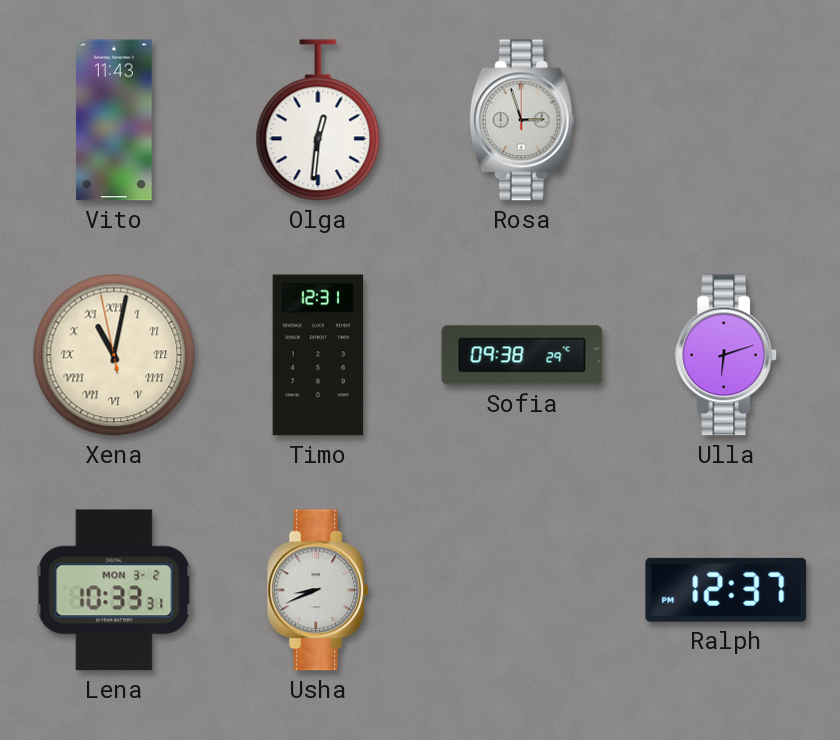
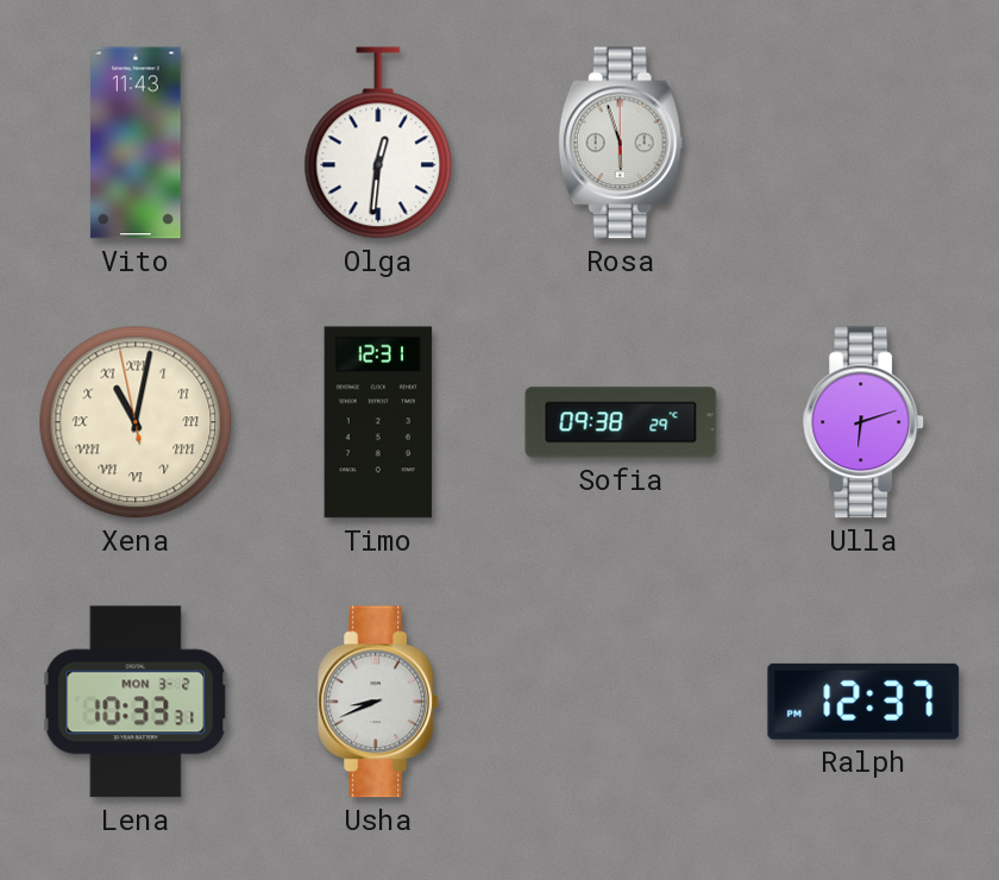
Rosa: 2:57 -> 5:57 (621, 143)
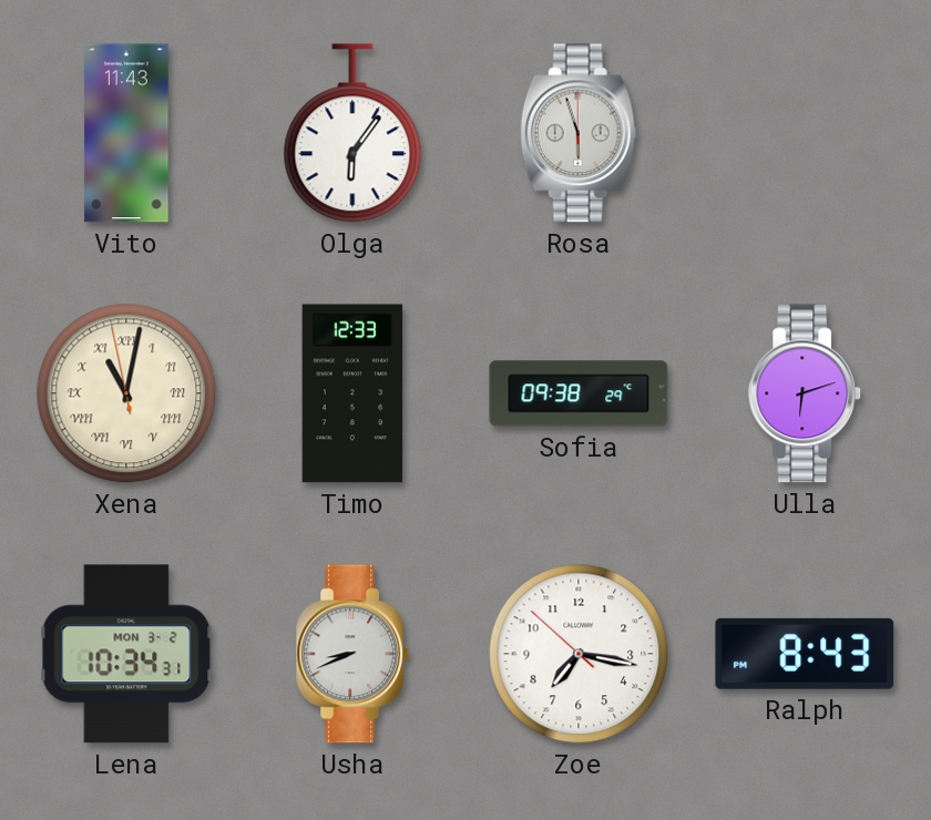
Olga: 12:31 -> 6:06 (352, 133)
Timo: 12:31 -> 12:33 (352, 393)
Lena: 10:33 -> 10:34 (126, 654)
Zoe: none -> 7:16 (579, 654)
Ralph: 12:37 -> 8:43 (805, 654)
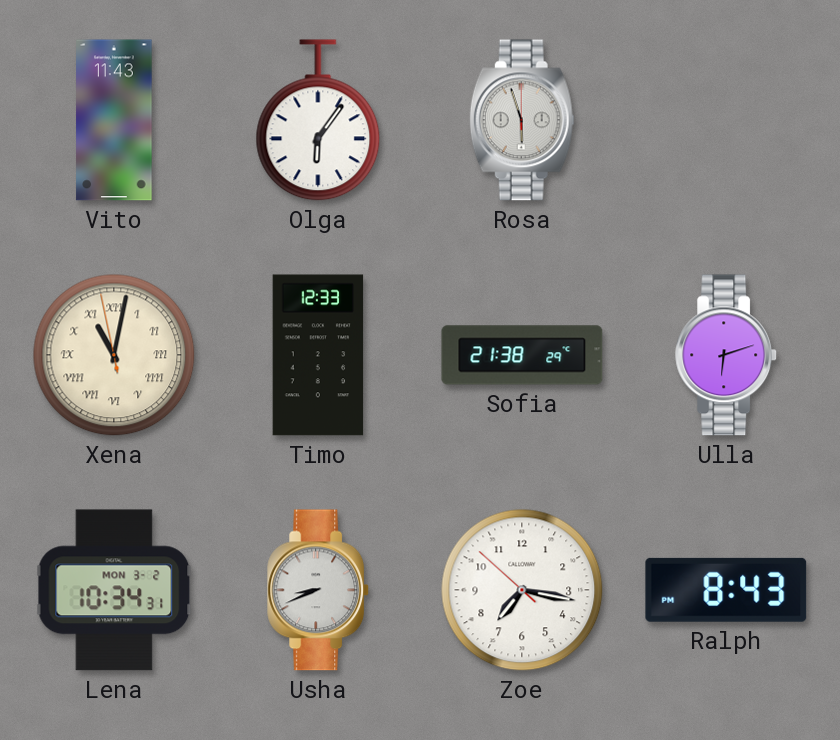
Sofia: 09:38 -> 21:38 (522, 355)
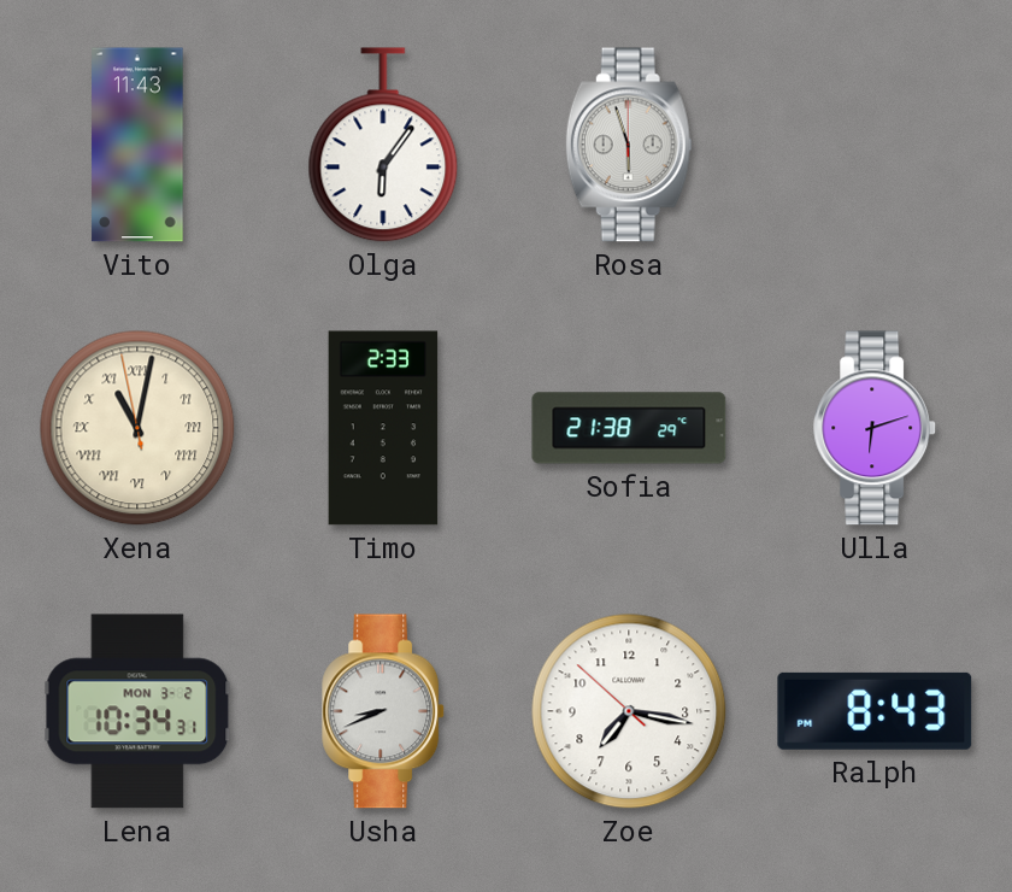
Timo: 12:33 -> 2:33 (383, 428)
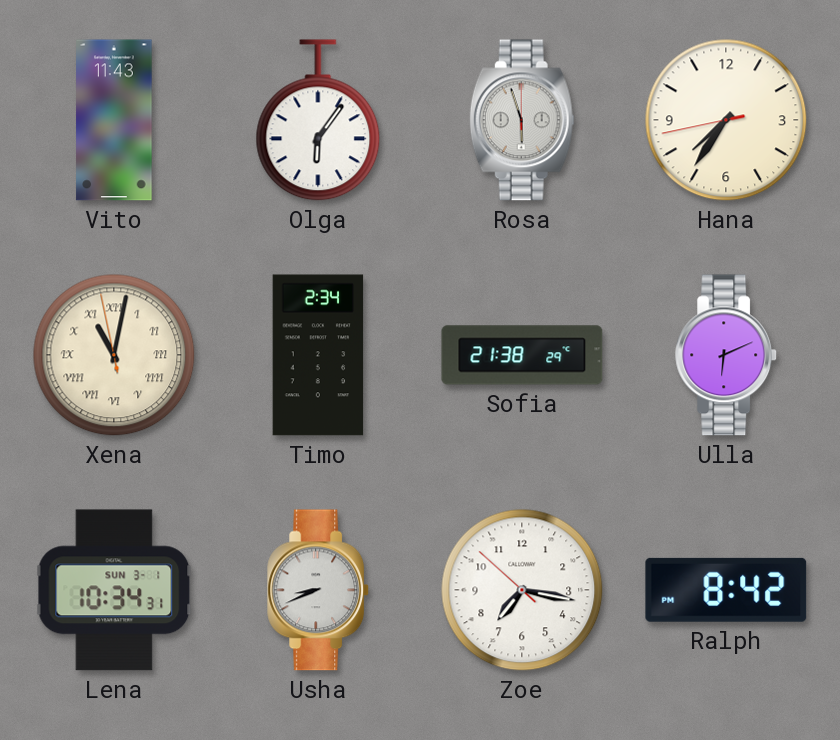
Hana: none -> 7:35 (726, 120)
Timo: 2:33 -> 2:34 (318, 355)
Ulla: 6:12 -> 6:11 (727, 355)
Lena date: MON 3-2 -> SUN 3-1 (114, 590)
Ralph: 8:43 -> 8:42 (726, 590)
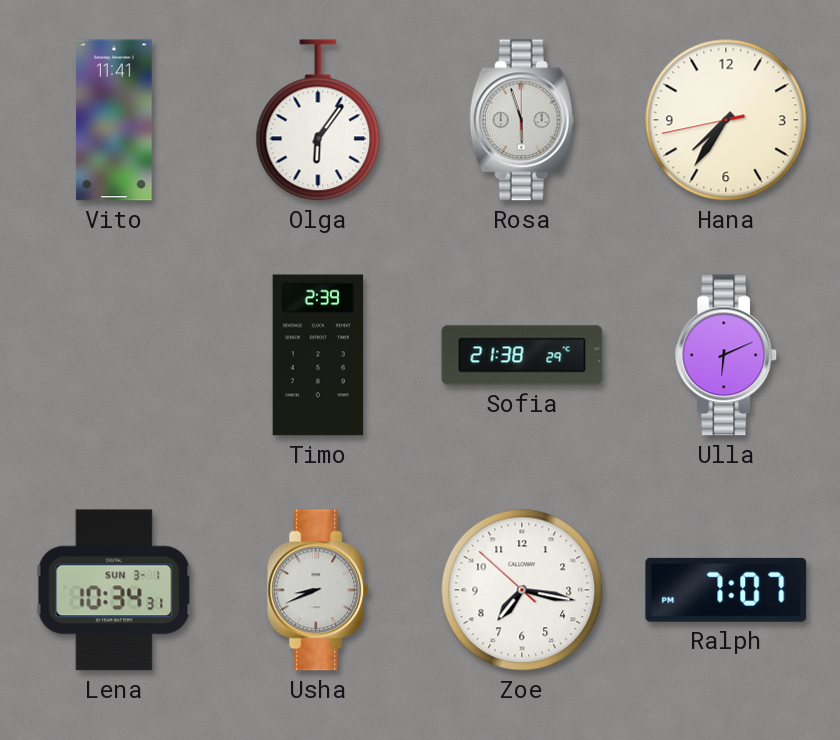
Vito: 11:43 -> 11:41 (114, 120)
Xena: 11:01 -> none (114, 355)
Timo: 2:34 -> 2:39 (318, 355)
Ralph: 8:42 -> 7:07 (726, 590)
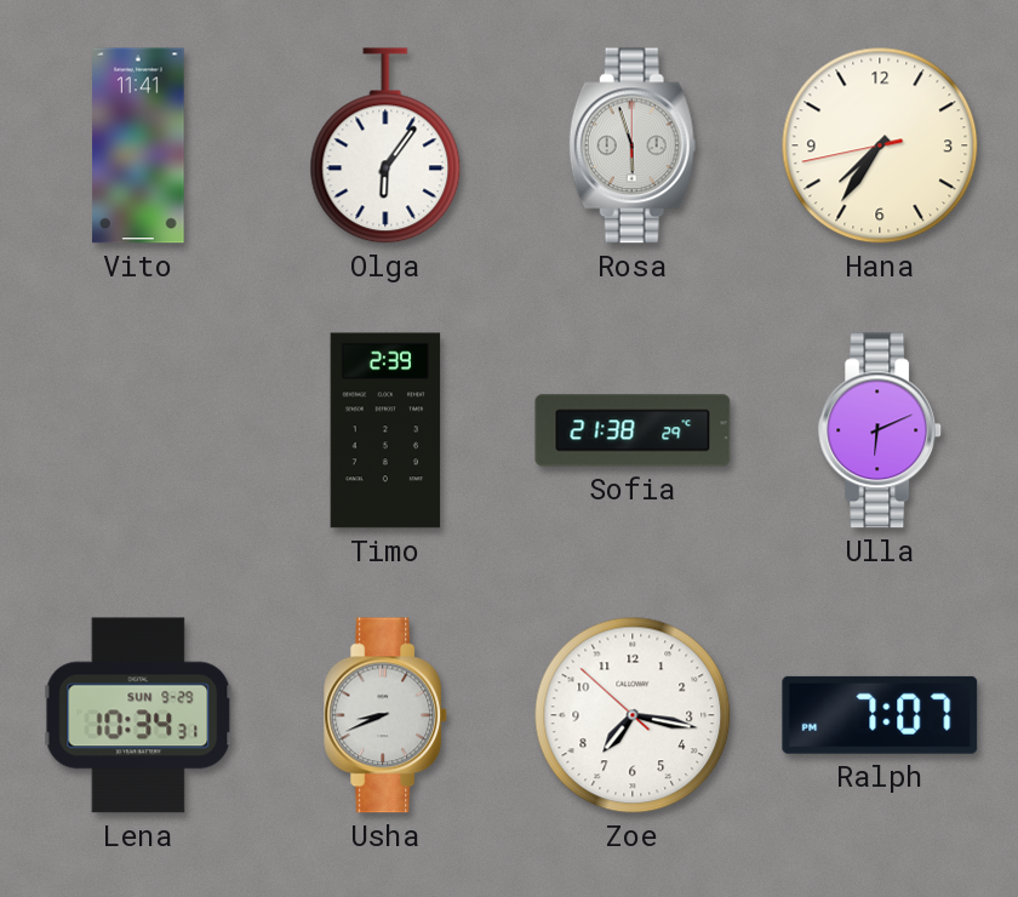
Lena date: SUN 3-1 -> SUN 9-29 (138, 715)
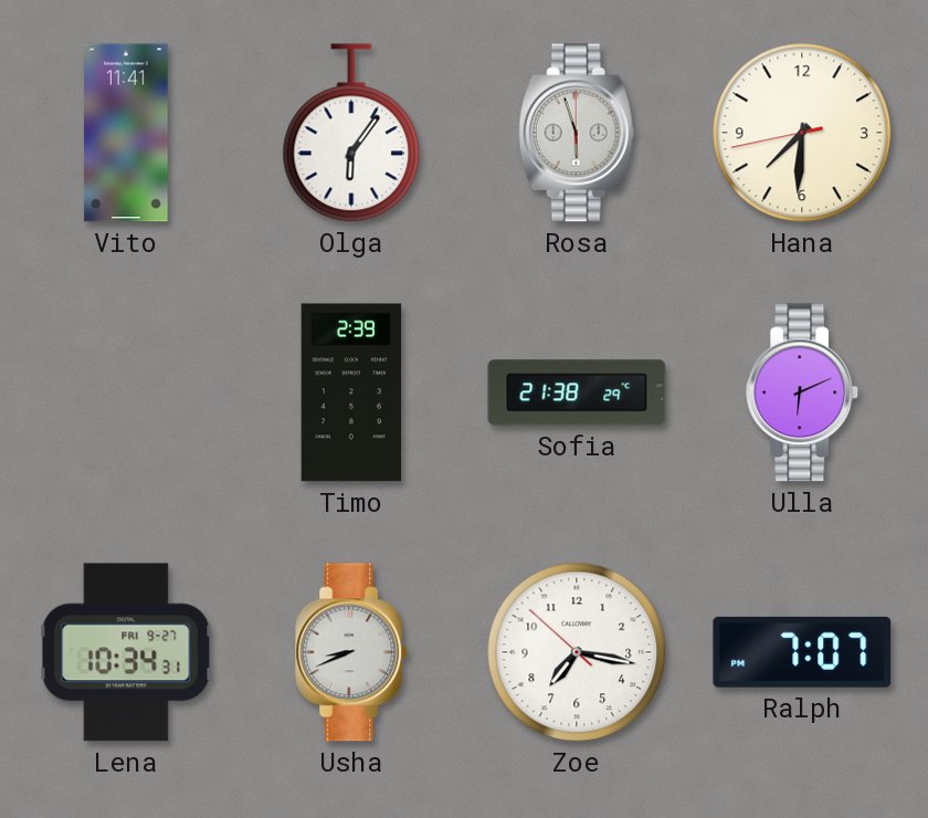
Hana: 7:35 -> 7:30 (802, 133)
Lena date: SUN 9-29 -> FRI 9-27 (126, 652)
